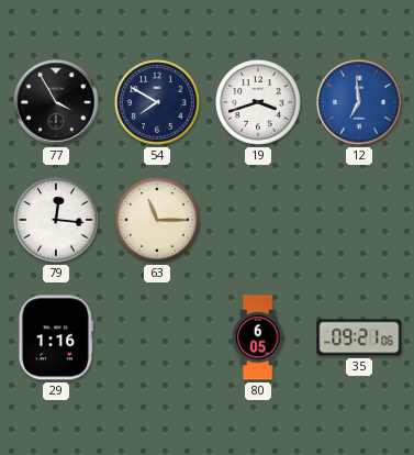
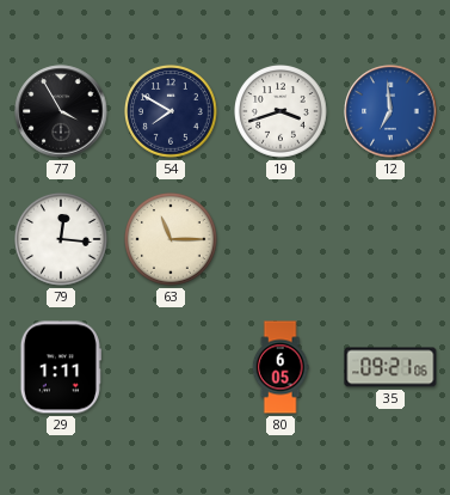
29: 1:16 -> 1:11 (61, 367)
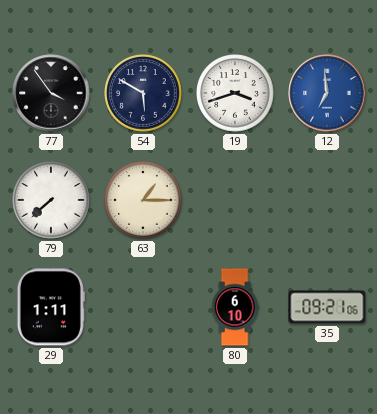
77: 3:55 -> 3:54 (51, 93)
54: 7:50 -> 5:50 (143, 94)
79: 12:16 -> 7:38 (51, 201)
63: 11:15 -> 1:15 (143, 201)
80: 6:05 -> 6:10 (235, 307)
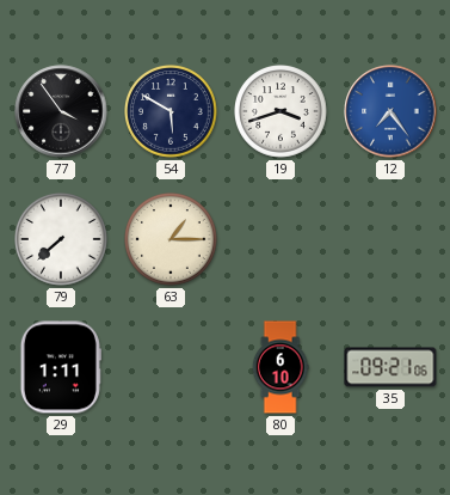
12: 6:59 -> 7:24 (390, 111)
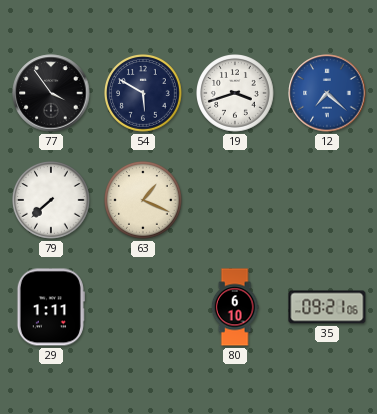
12: 7:24 -> 7:22 (327, 93)
63: 1:15 -> 1:19 (143, 201)
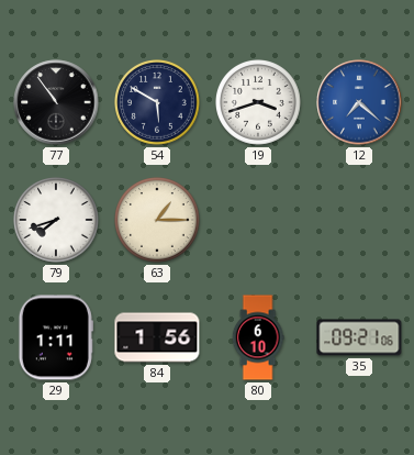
77: 3:54 -> 10:54 (56, 102)
79: 7:38 -> 7:42 (56, 221)
63: 1:19 -> 1:15 (157, 221)
84: none -> 1:56 (157, 337)
